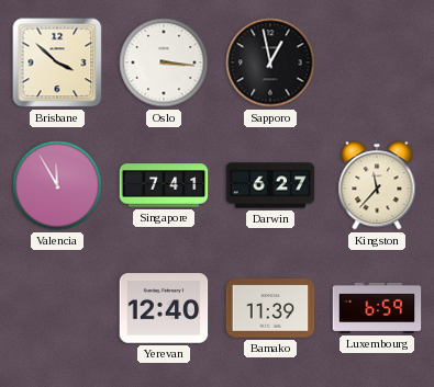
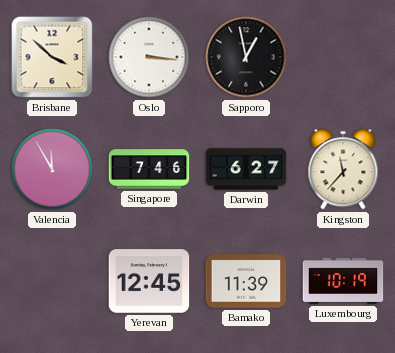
Singapore: 7:41 -> 7:46 (149, 169)
Yerevan: 12:40 -> 12:45 (149, 281)
Luxembourg: 6:59 -> 10:19 (343, 281)
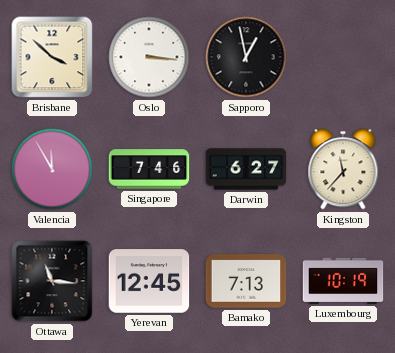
Ottawa: none -> 11:16 (52, 281)
Bamako: 11:39 -> 7:13 (246, 281)
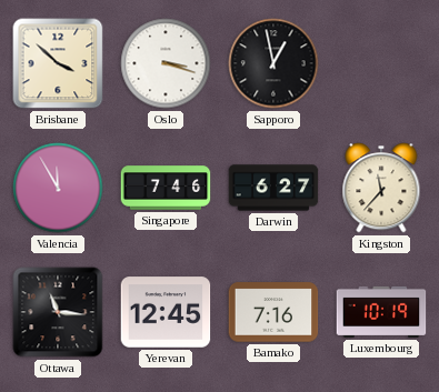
Oslo: 3:16 -> 3:18 (166, 63)
Bamako: 7:13 -> 7:16 (273, 312)
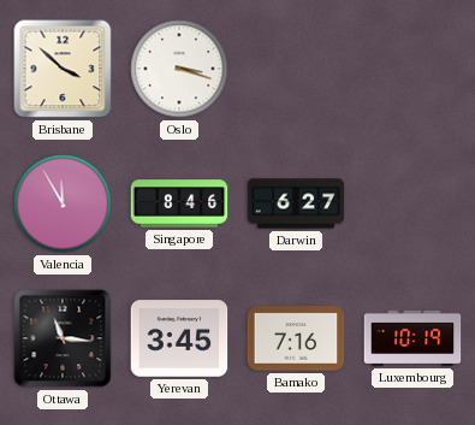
Sapporo: 12:58 -> none (273, 63)
Singapore: 7:46 -> 8:46 (179, 203)
Kingston: 11:37 -> none (381, 188)
Yerevan: 12:45 -> 3:45 (179, 338)
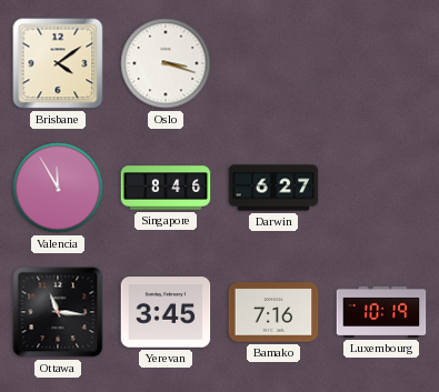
Brisbane: 3:52 -> 4:09 (58, 63)
